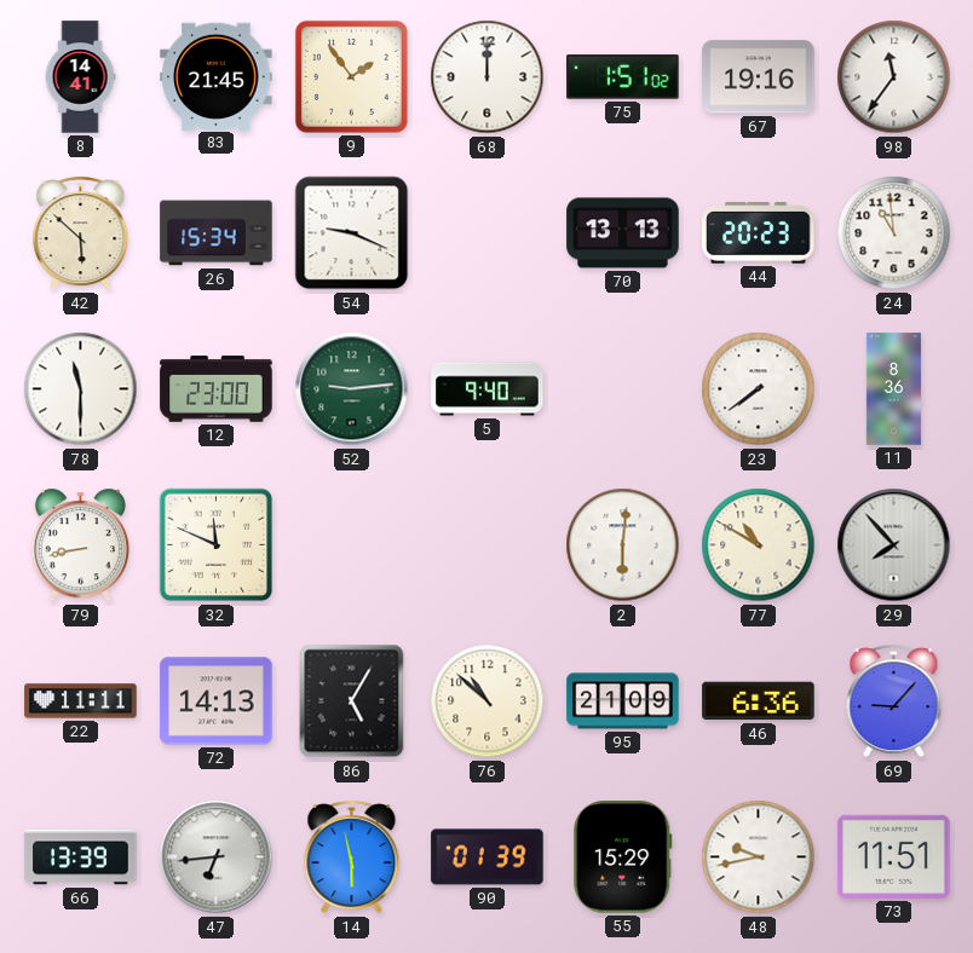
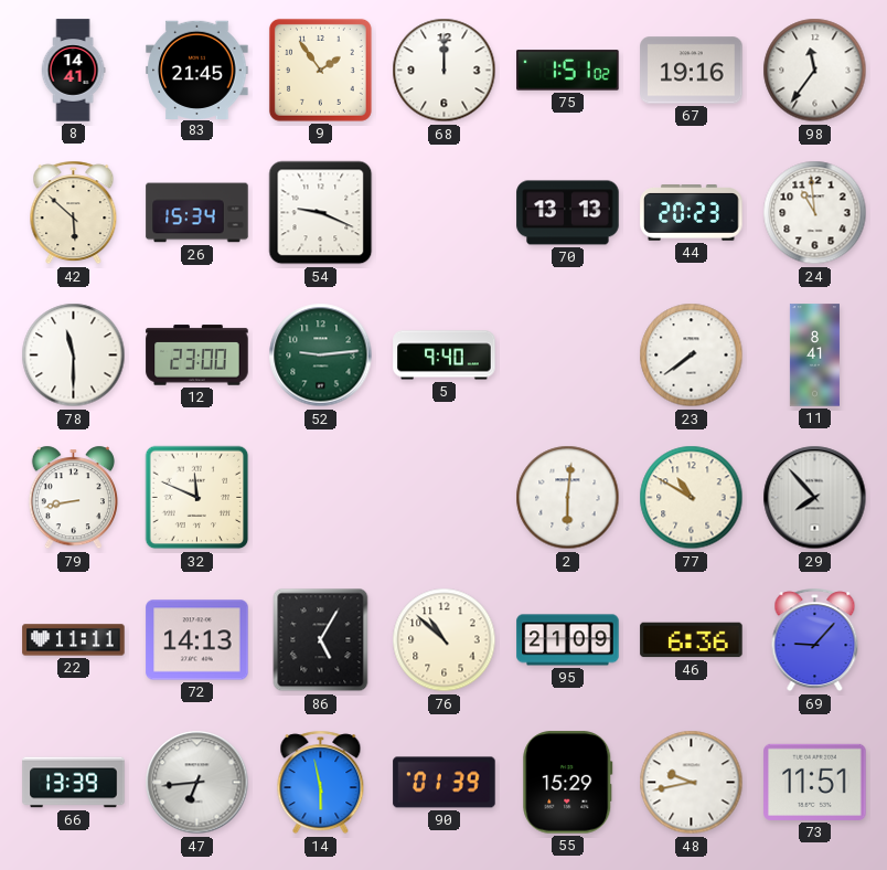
11: 8:36 -> 8:41 (814, 356)
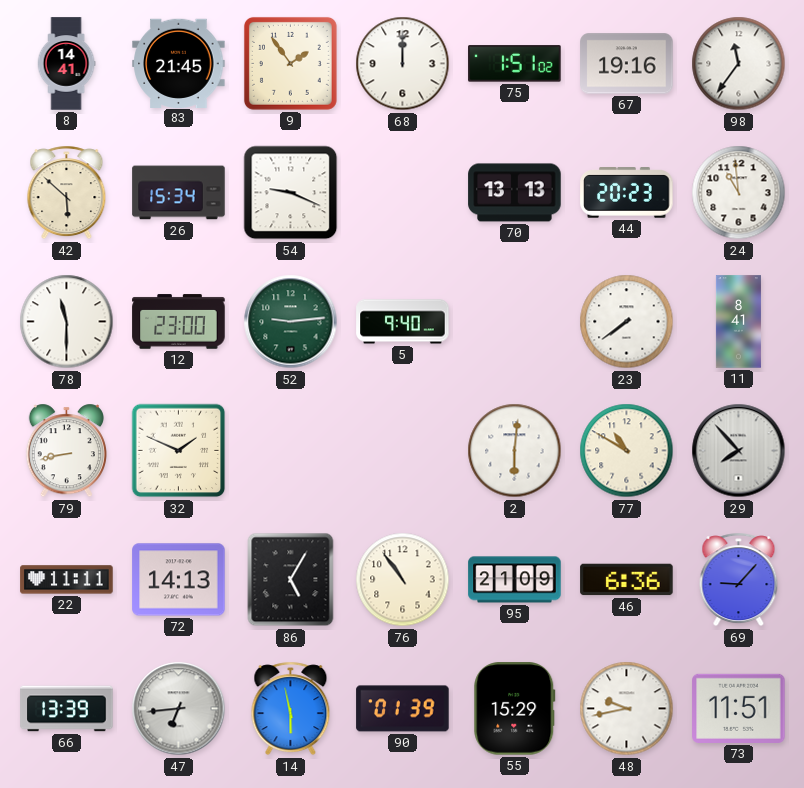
32: 11:49 -> 1:49 (179, 451)
76: 10:52 -> 10:54 (403, 580)
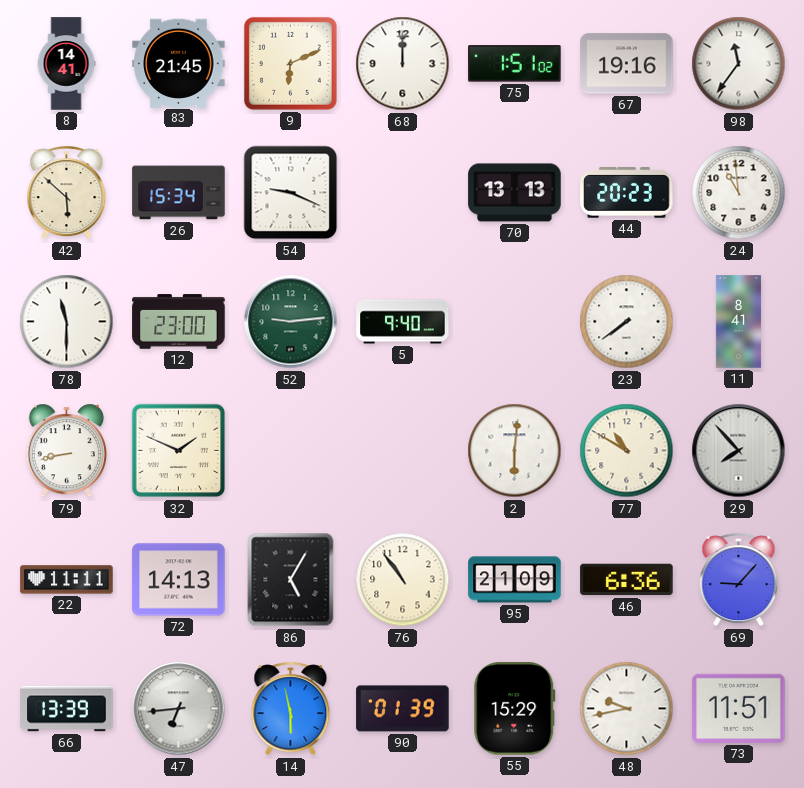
9: 1:54 -> 6:11 (290, 63)
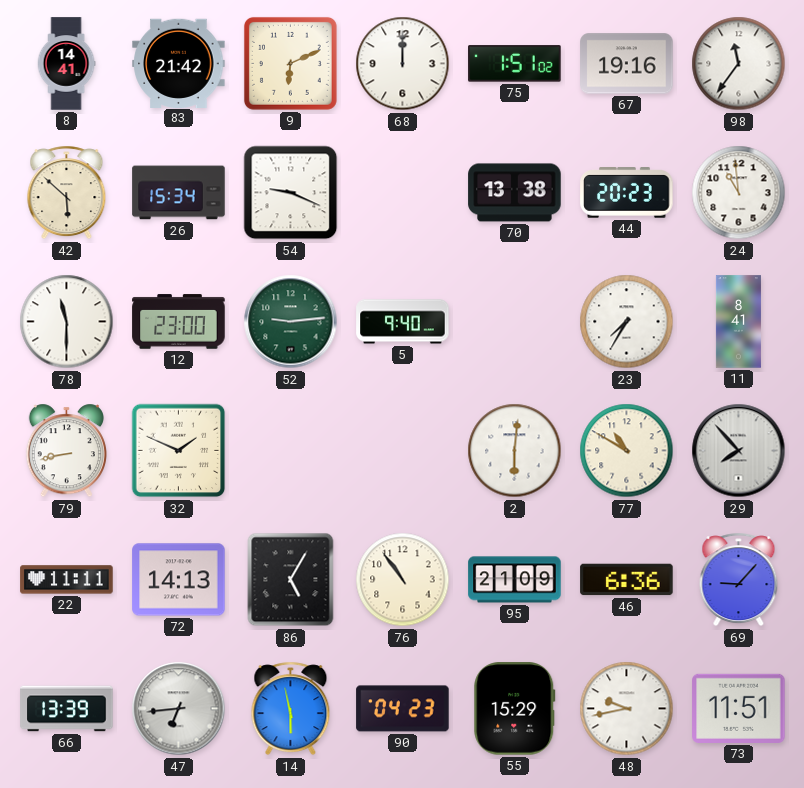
83: 21:45 -> 21:42 (179, 63)
70: 13:13 -> 13:38 (515, 193)
23: 7:39 -> 7:35 (627, 322)
90: 01:39 -> 04:23 (403, 709)
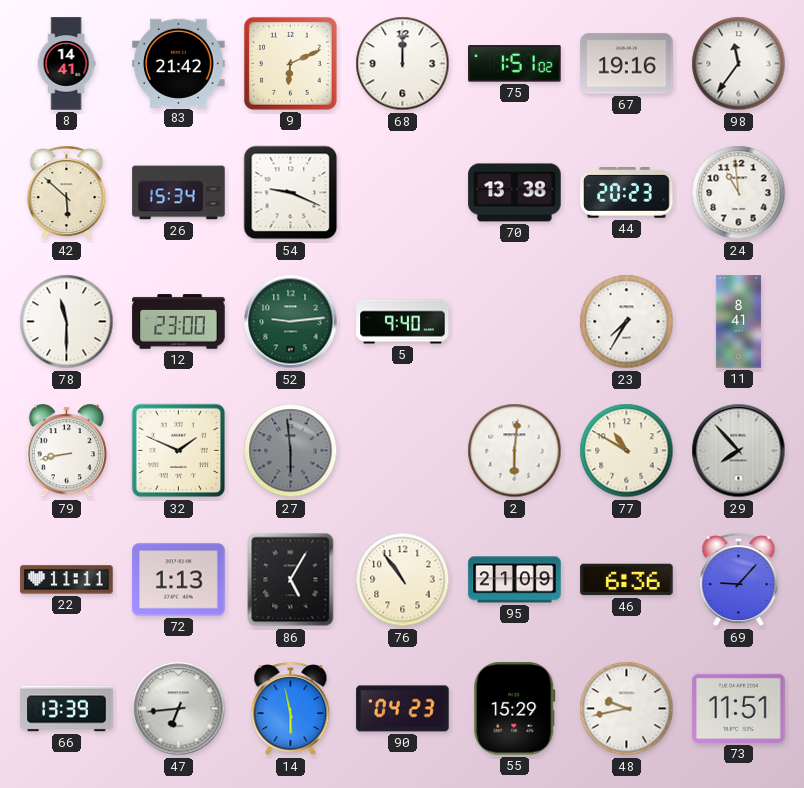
27: none -> 5:59 (291, 451)
72: 14:13 -> 1:13 (179, 580)
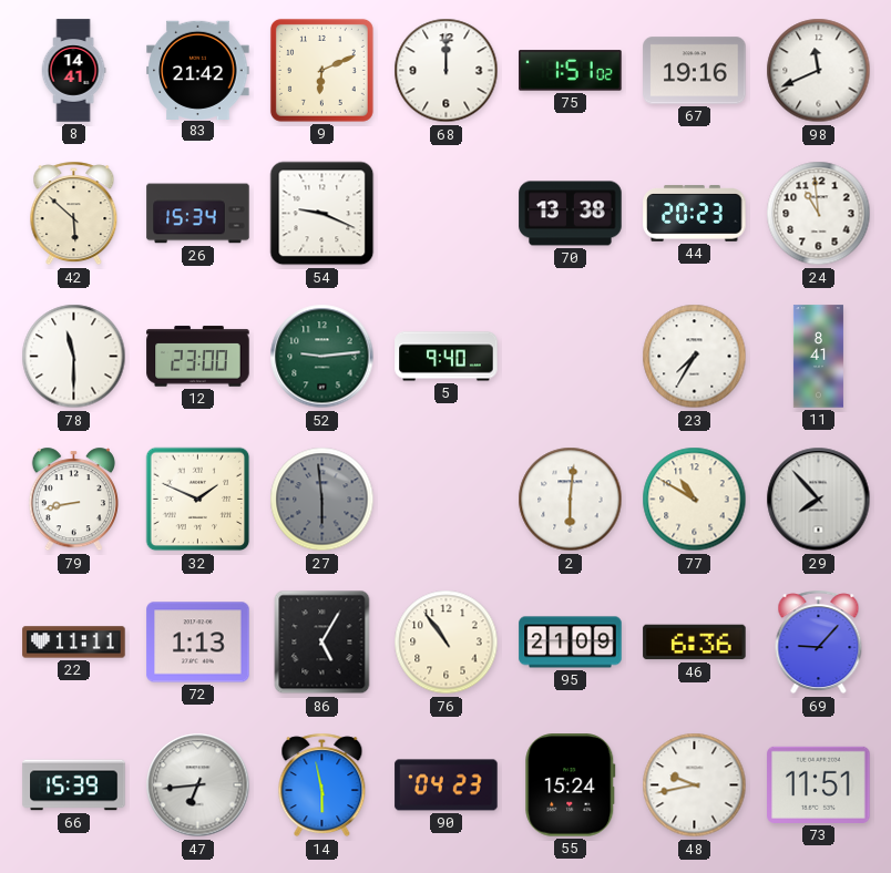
98: 11:36 -> 11:41 (819, 71)
66: 13:39 -> 15:39 (74, 785)
55: 15:29 -> 15:24 (571, 785)
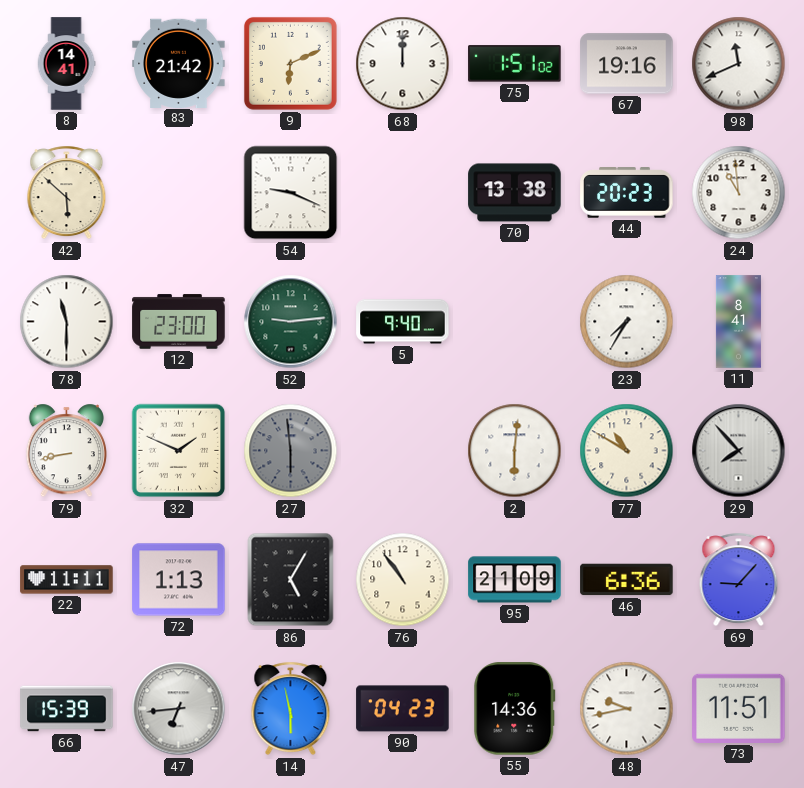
26: 15:34 -> none (198, 214)
55: 15:24 -> 14:36 (515, 709)
